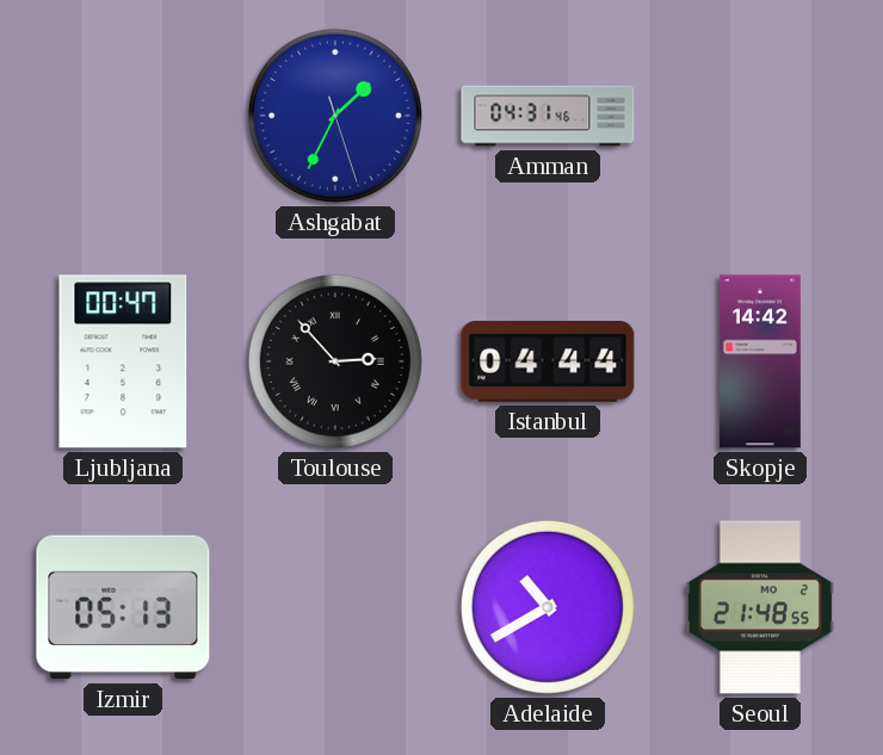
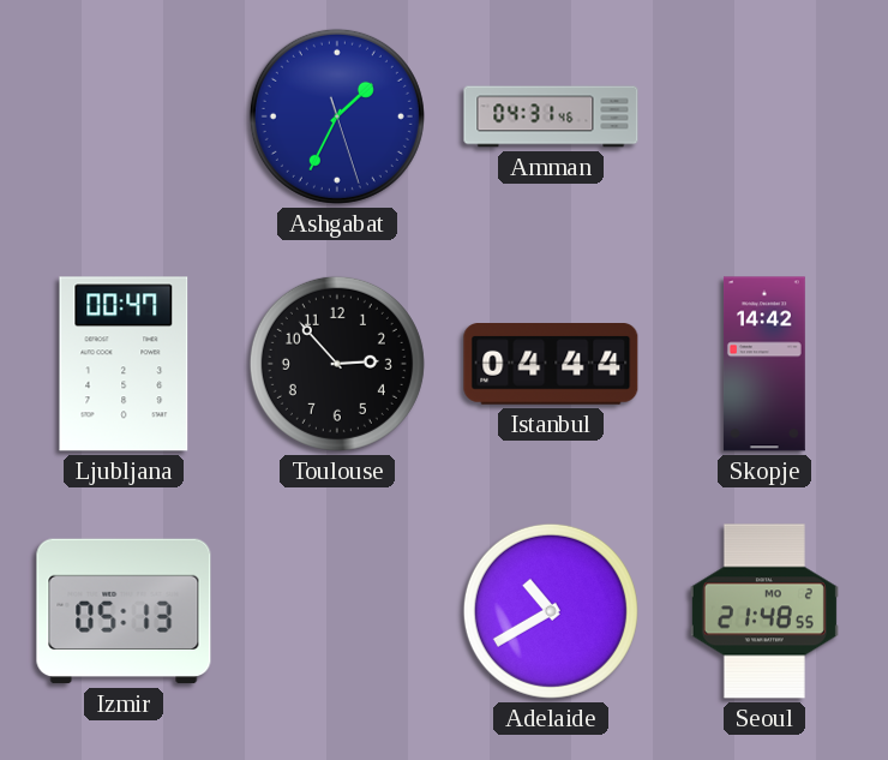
Toulouse numerals: Roman -> Arabic (337, 364)
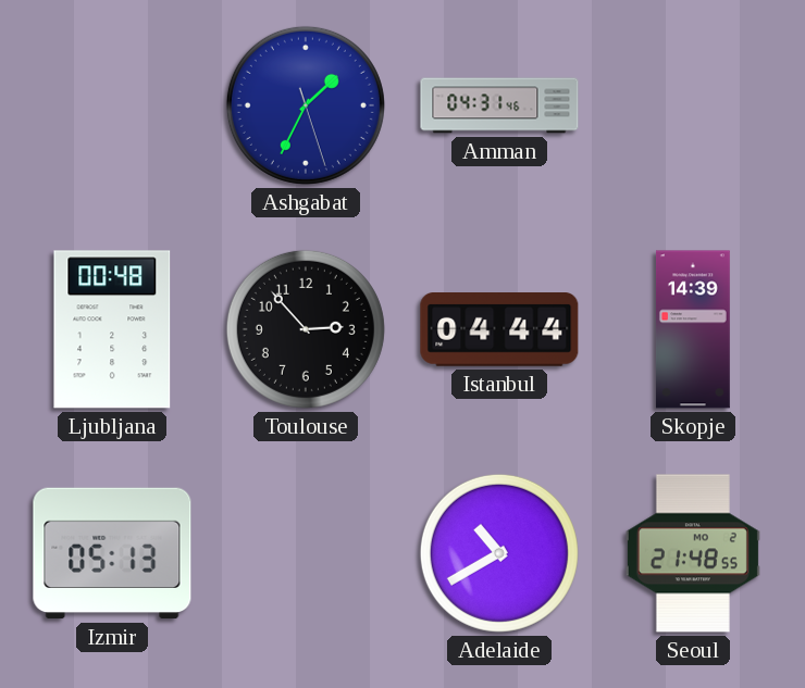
Ljubljana: 00:47 -> 00:48 (112, 329)
Skopje: 14:42 -> 14:39 (693, 329)
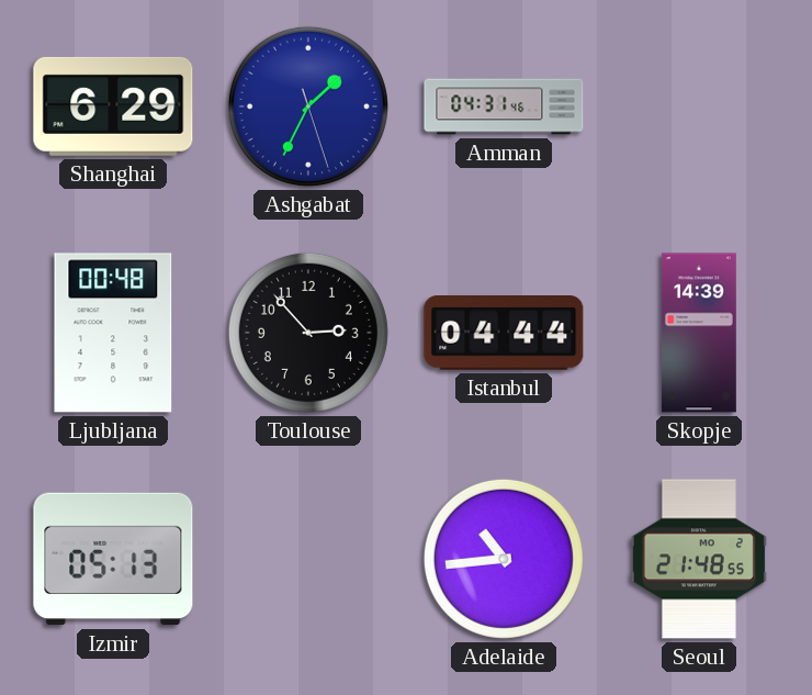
Shanghai: none -> 6:29 (113, 107)
Adelaide: 10:40 -> 10:44 (504, 559)
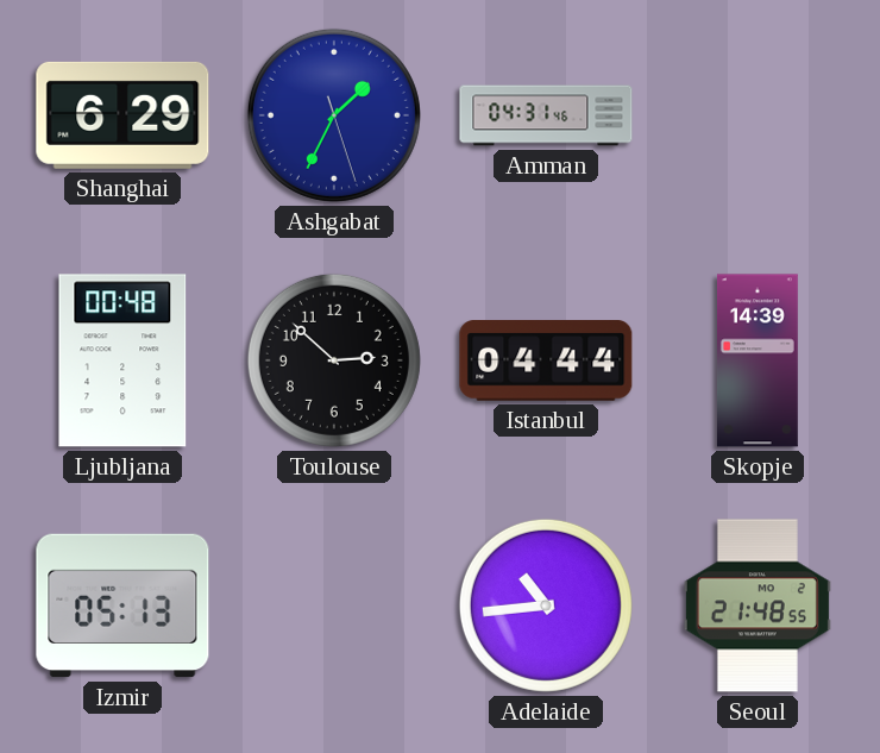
Toulouse: 2:53 -> 2:52 (334, 360)
